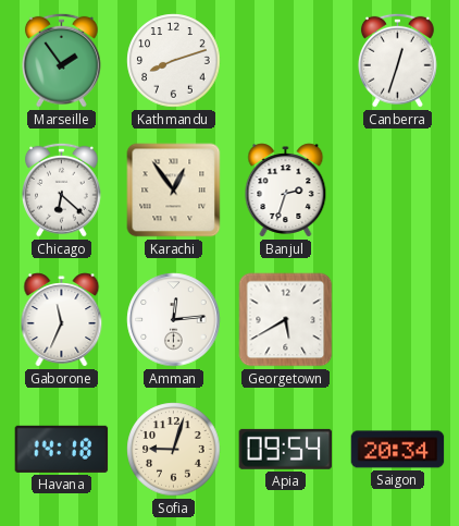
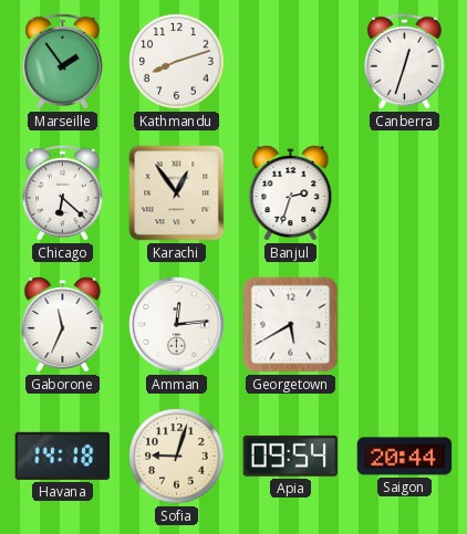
Saigon: 20:34 -> 20:44 (405, 457)
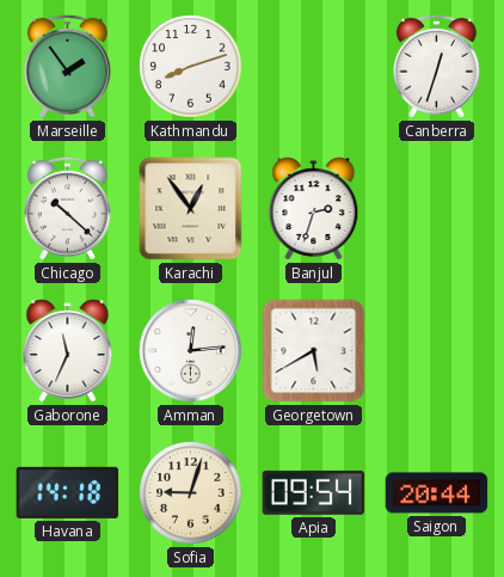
Chicago: 6:22 -> 10:22 (68, 208)
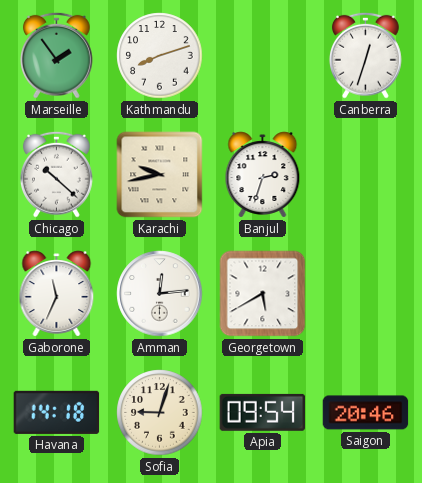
Karachi: 12:54 -> 9:43 (160, 175)
Saigon: 20:44 -> 20:46 (366, 413)
